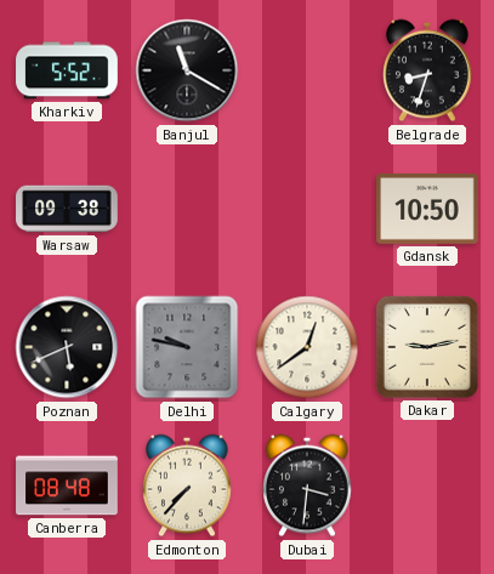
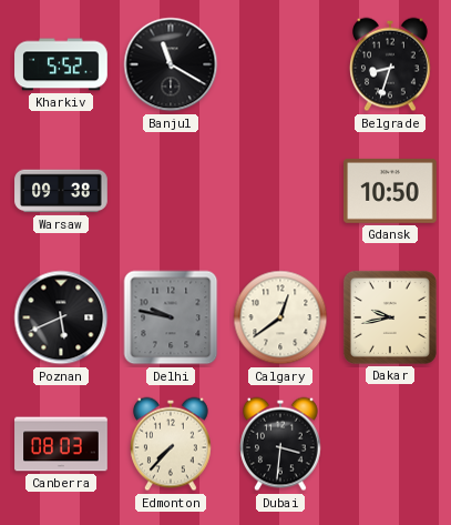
Dakar: 9:13 -> 9:43 (390, 317)
Canberra: 08:48 -> 08:03 (61, 444)
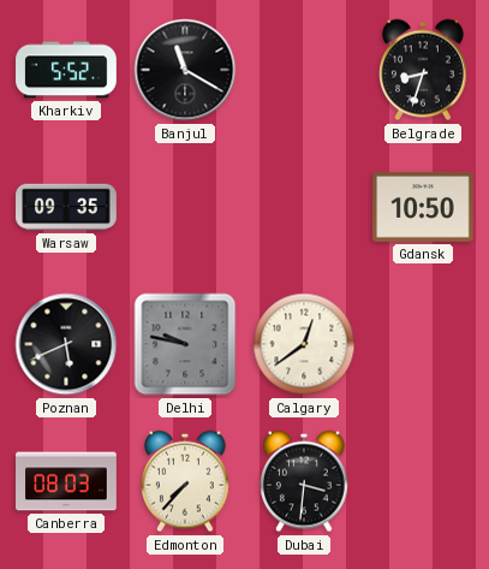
Warsaw: 09:38 -> 09:35 (66, 207)
Dakar: 9:43 -> none (390, 317)
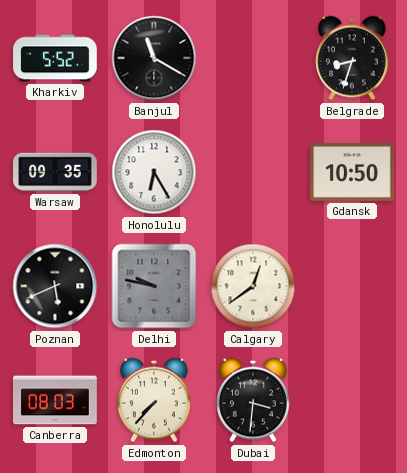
Honolulu: none -> 6:25 (154, 172)
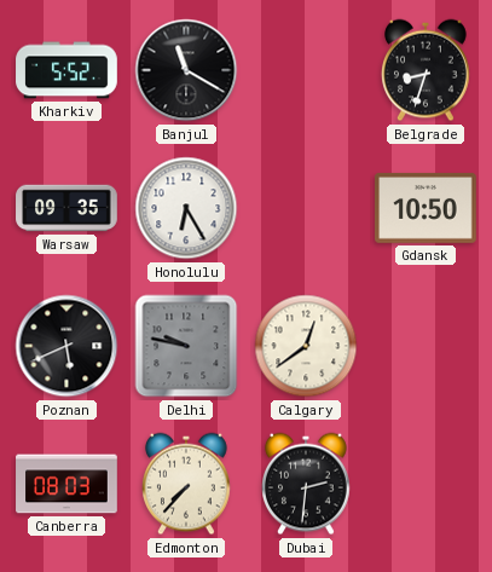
Dubai: 3:31 -> 2:31 (307, 484)
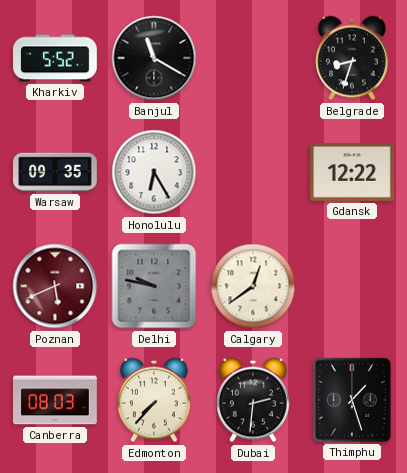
Gdansk: 10:50 -> 12:22 (352, 172)
Poznan dial: black -> burgundy (55, 286)
Thimphu: none -> 1:27 (352, 400)
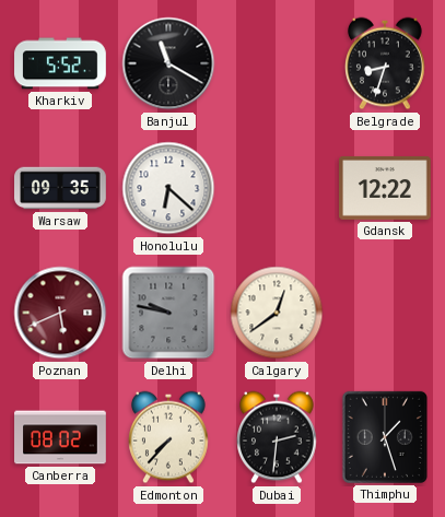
Honolulu: 6:25 -> 6:22 (168, 188)
Canberra: 08:03 -> 08:02 (60, 437)
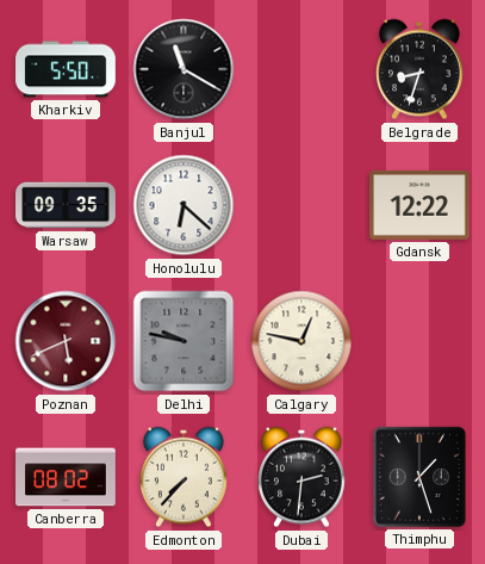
Kharkiv: 5:52 -> 5:50 (66, 69)
Calgary: 12:39 -> 12:47 (301, 341)
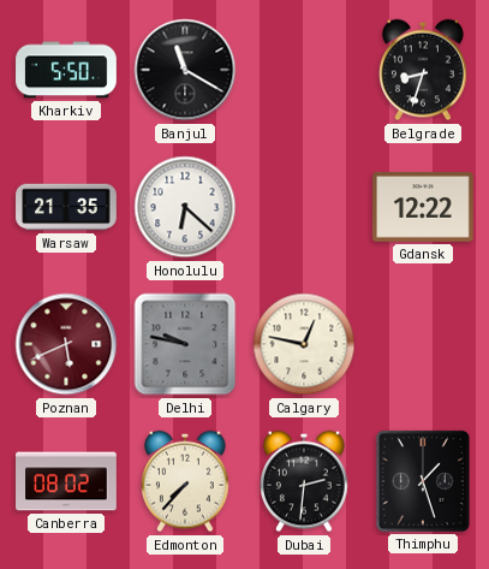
Warsaw: 09:35 -> 21:35 (66, 207)
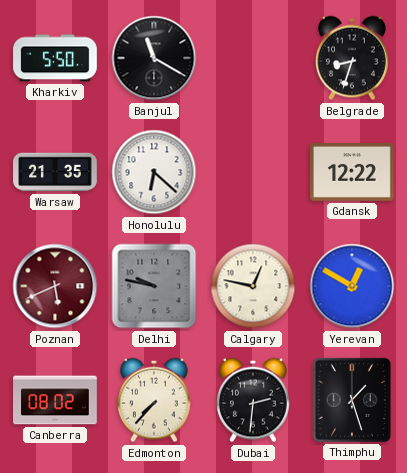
Yerevan: none -> 12:50 (352, 286)
